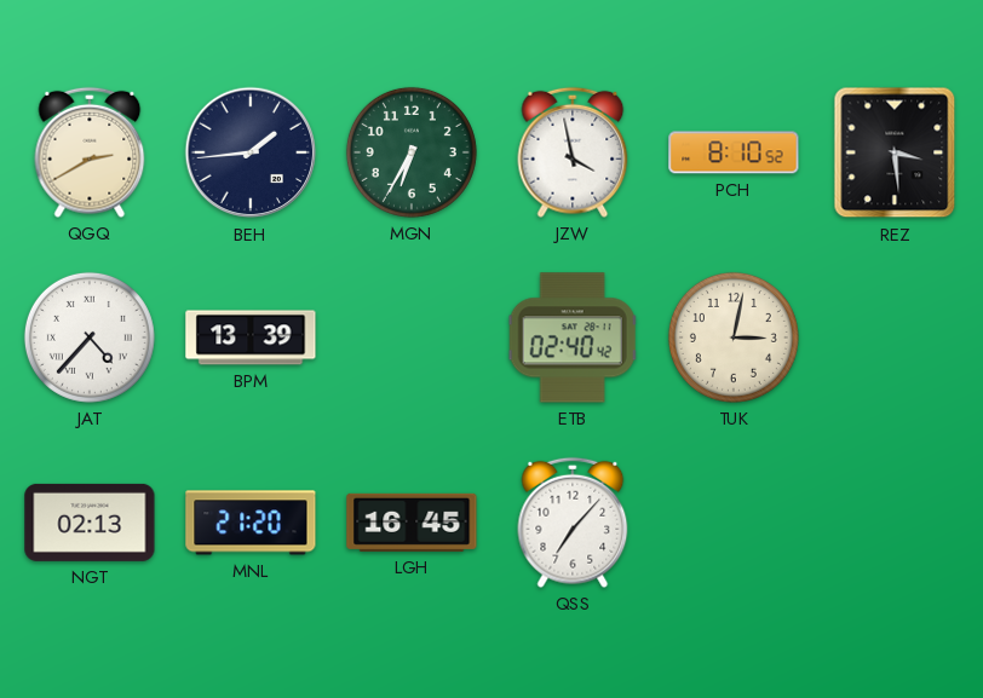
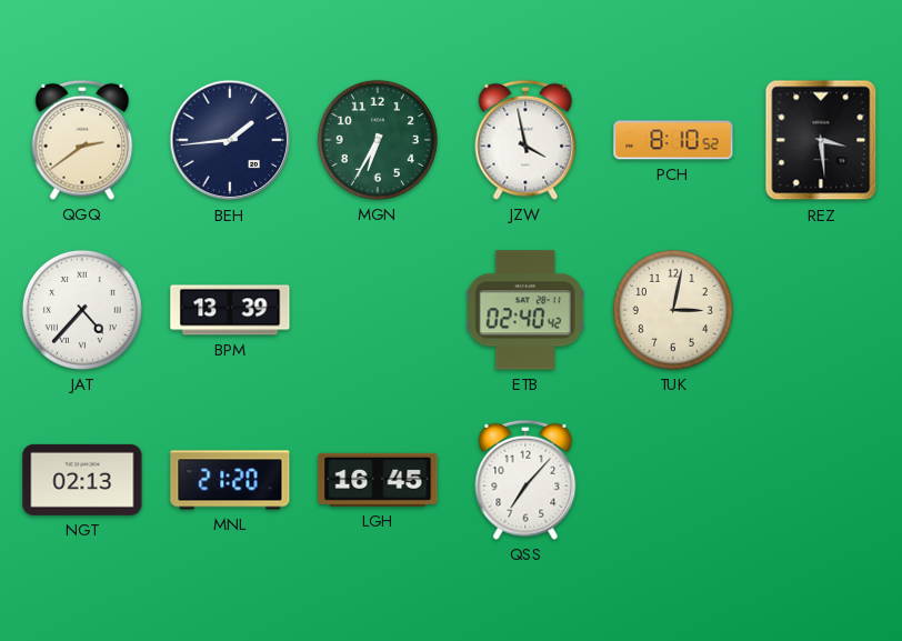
QGQ: 2:40 -> 2:39 (82, 140)
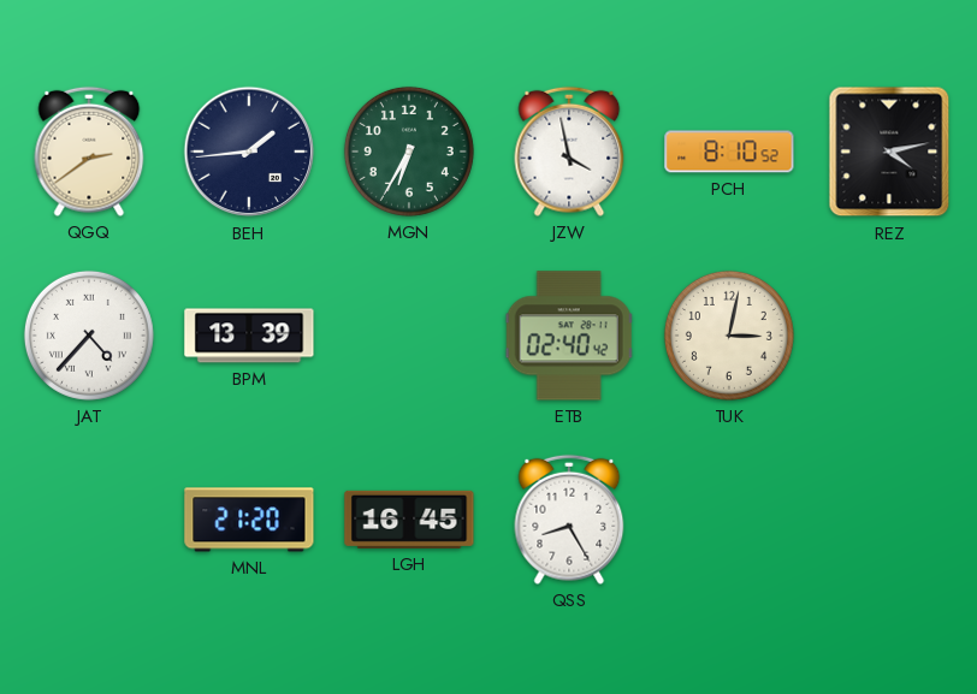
REZ: 3:29 -> 4:13 (889, 152)
NGT: 02:13 -> none (82, 480)
QSS: 7:07 -> 8:25 (569, 520)
